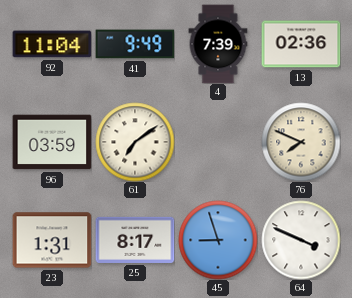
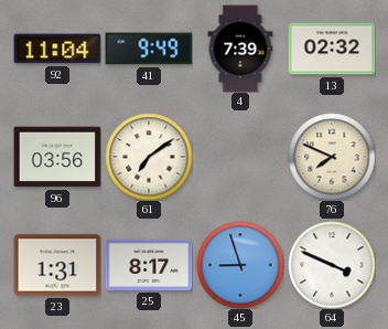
13: 02:36 -> 02:32 (332, 49)
96: 03:59 -> 03:56 (57, 157)
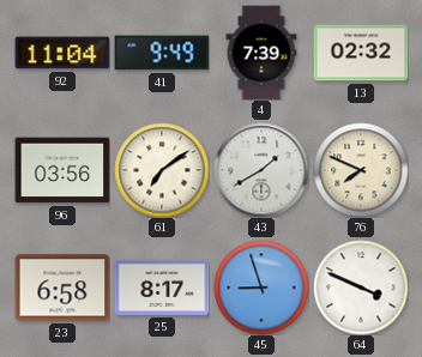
43: none -> 1:40 (261, 170)
23: 1:31 -> 6:58 (62, 288)
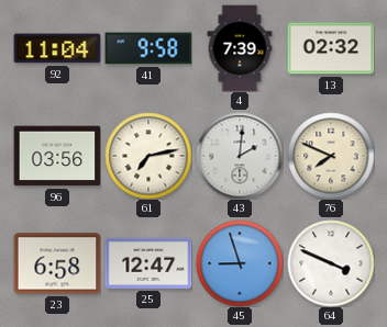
41: 9:49 -> 9:58 (148, 48)
61: 7:09 -> 7:13 (148, 156)
43: 1:40 -> 2:01 (240, 156)
25: 8:17 -> 12:47 (148, 263)
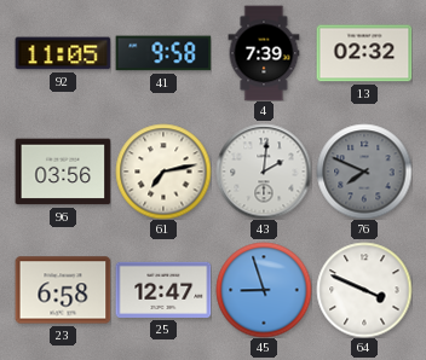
92: 11:04 -> 11:05 (63, 53)
76 dial: cream -> grey (364, 172)
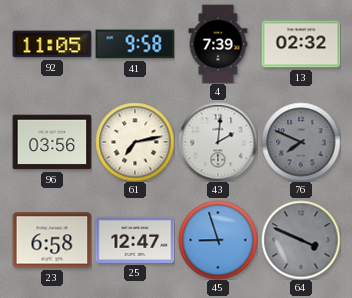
64 dial: white -> grey (301, 240)
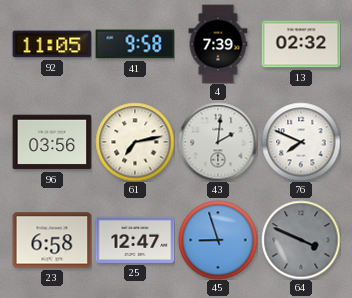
76 dial: grey -> white (301, 142)
